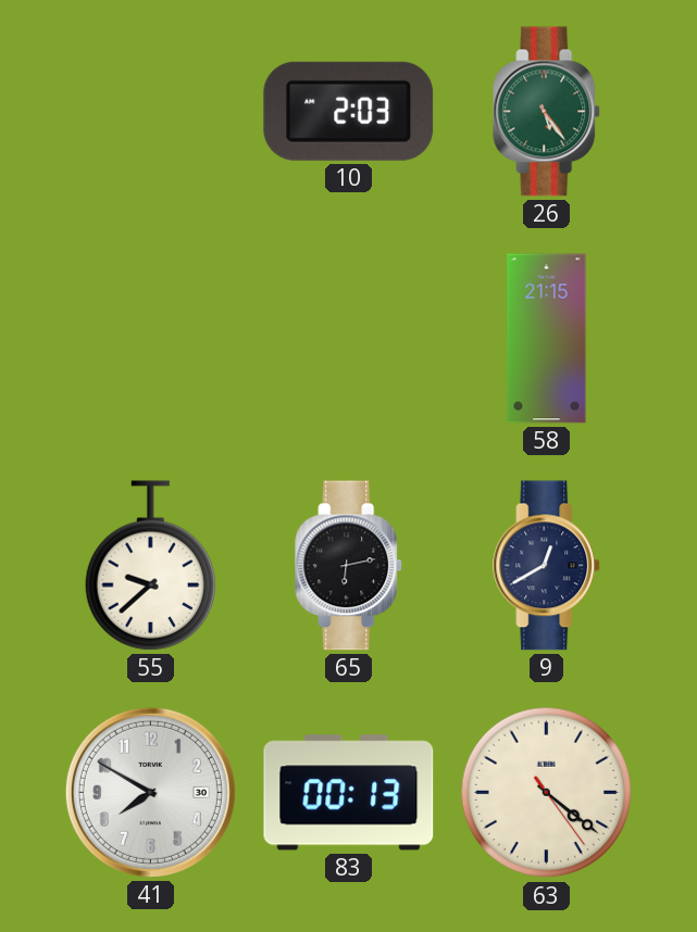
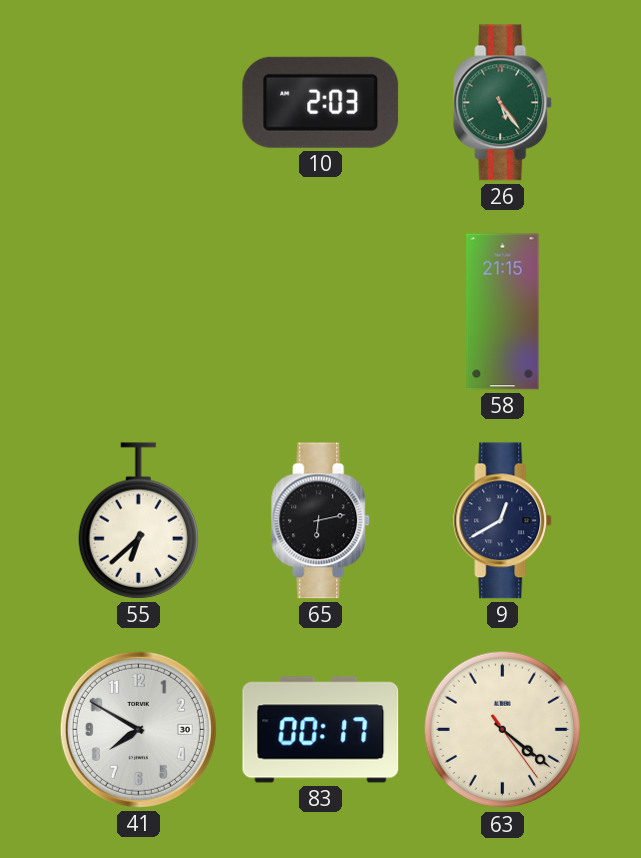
55: 9:38 -> 6:38 (138, 521)
83: 00:13 -> 00:17 (321, 730)
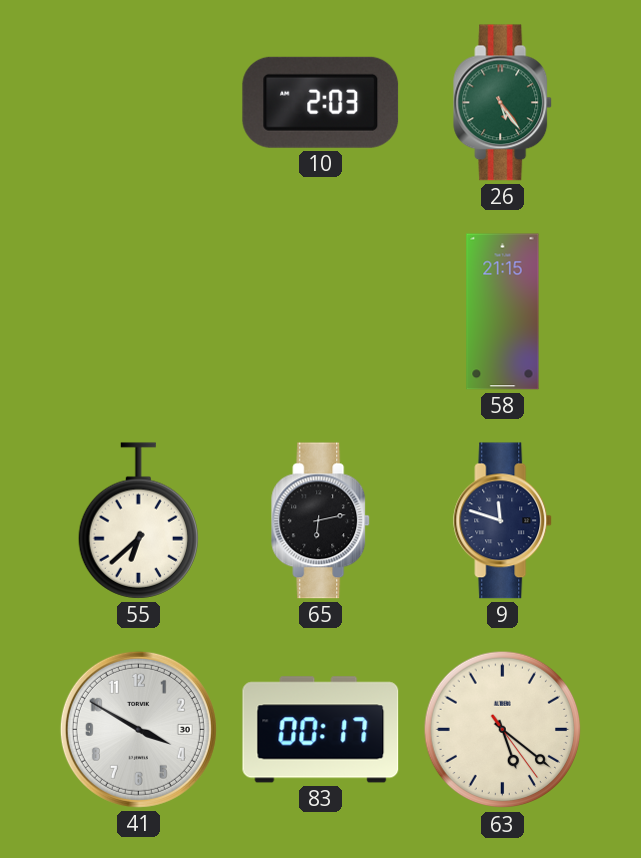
9: 12:40 -> 11:48 (503, 521)
41: 7:50 -> 3:50 (138, 729)
63: 4:21 -> 5:21 (503, 730)
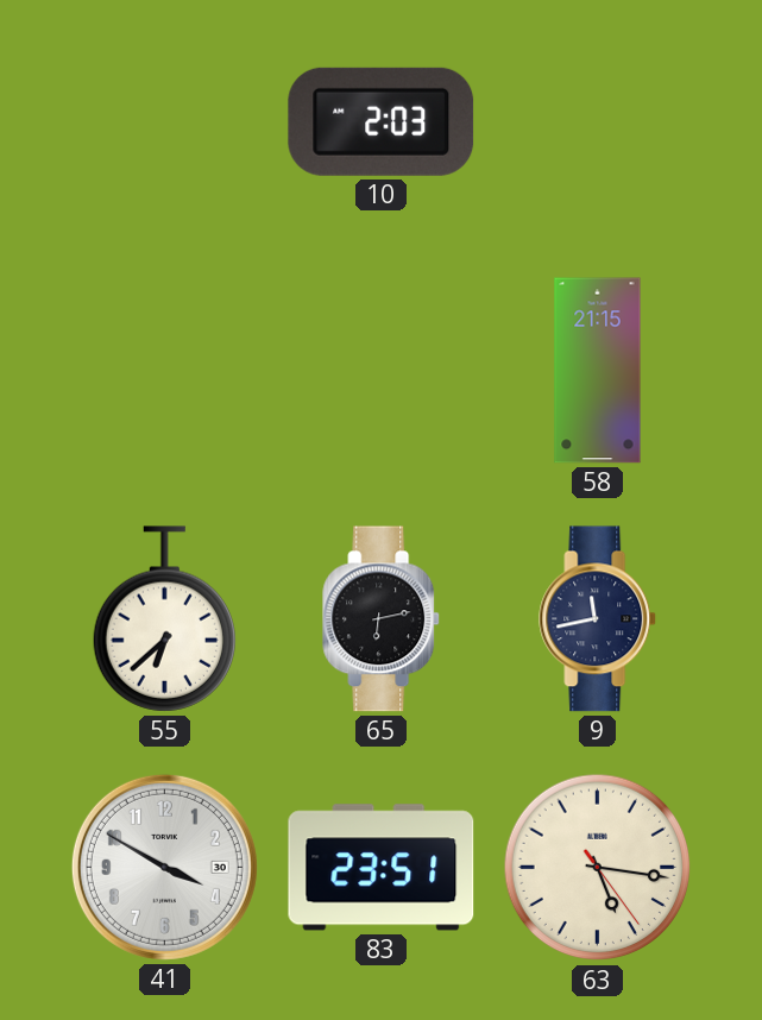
26: 5:24 -> none (503, 103)
9: 11:48 -> 11:43 (598, 619)
83: 00:17 -> 23:51 (382, 868)
63: 5:21 -> 5:16 (598, 868)
